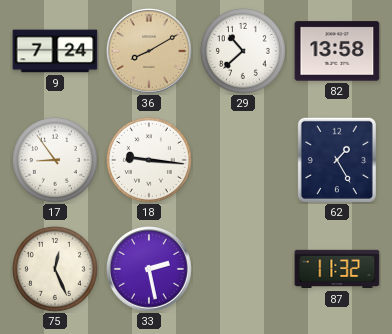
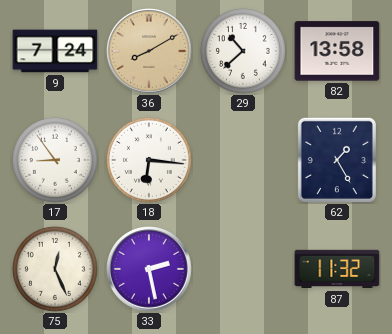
18: 9:16 -> 6:16 (149, 160)
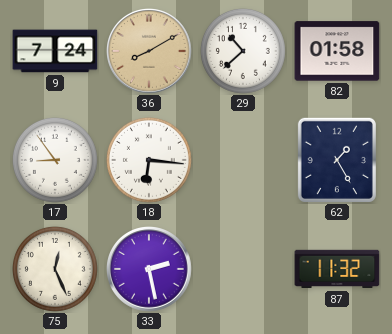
82: 13:58 -> 01:58 (337, 51)
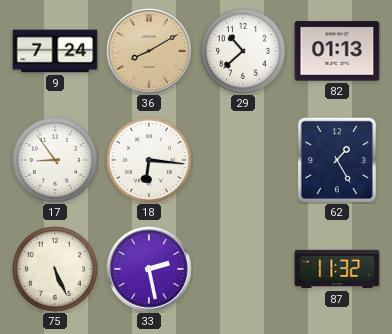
82: 01:58 -> 01:13 (337, 51)
75: 12:26 -> 5:26 (55, 269)
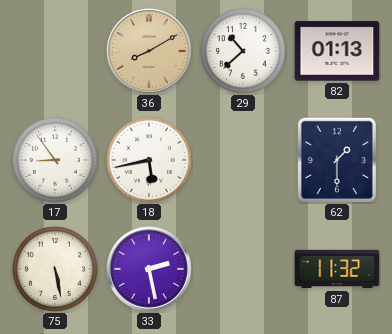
9: 7:24 -> none (55, 51)
18: 6:16 -> 5:43 (149, 160)
62: 1:25 -> 1:30 (337, 160)
75: 5:26 -> 5:28 (55, 269)
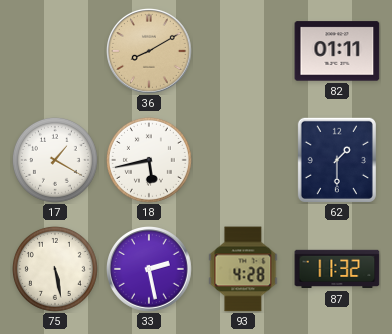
29: 10:38 -> none (243, 51)
82: 01:13 -> 01:11 (337, 51)
17: 8:54 -> 1:20 (55, 160)
93: none -> 4:28 (243, 269)
